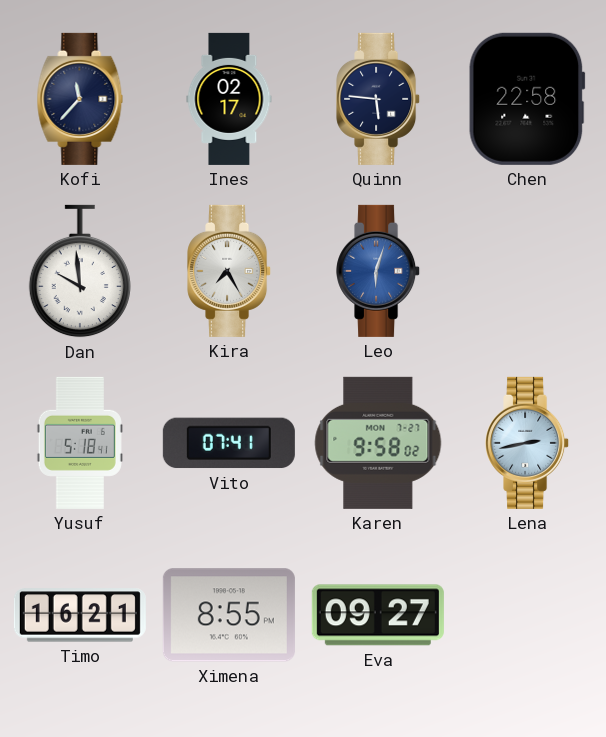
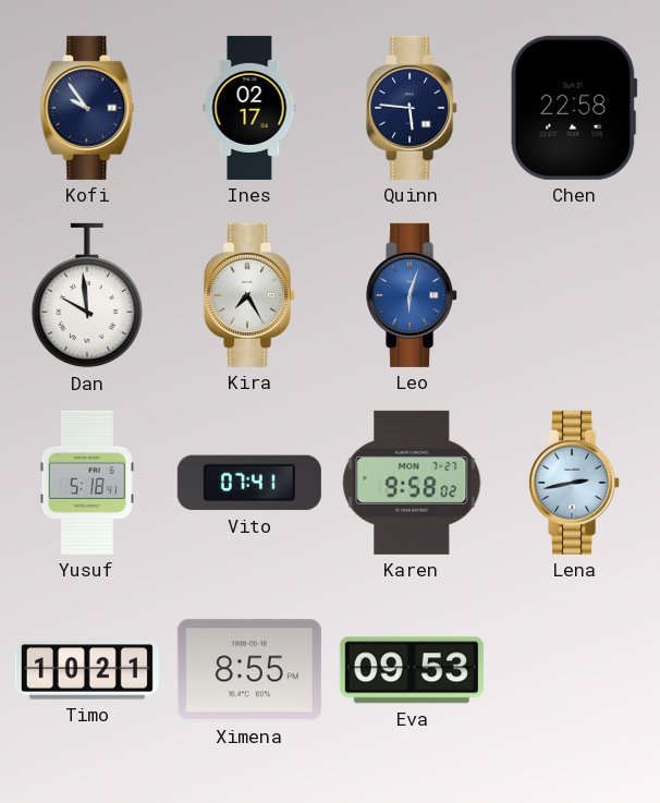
Kofi: 11:37 -> 9:54 (87, 108)
Timo: 16:21 -> 10:21 (87, 670)
Eva: 09:27 -> 09:53 (412, 670)
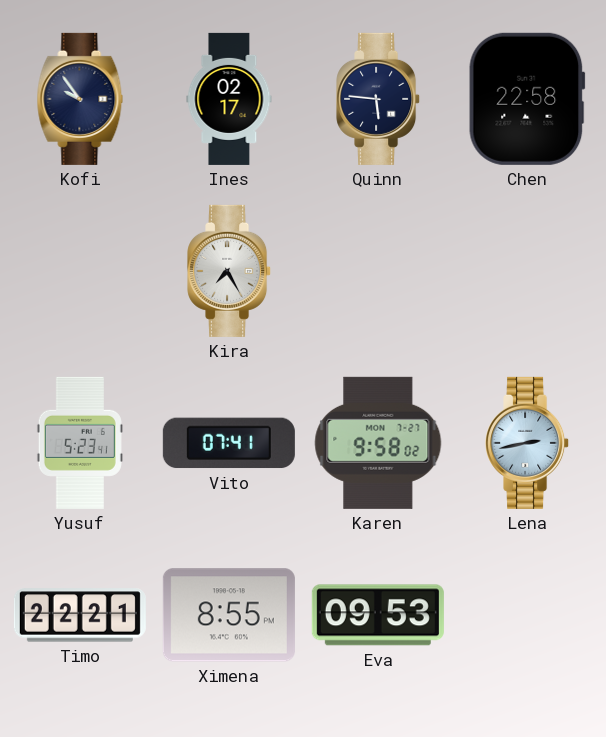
Dan: 9:59 -> none (87, 295)
Leo: 6:03 -> none (413, 295)
Yusuf: 5:18 -> 5:23 (80, 443)
Timo: 10:21 -> 22:21 (80, 615)
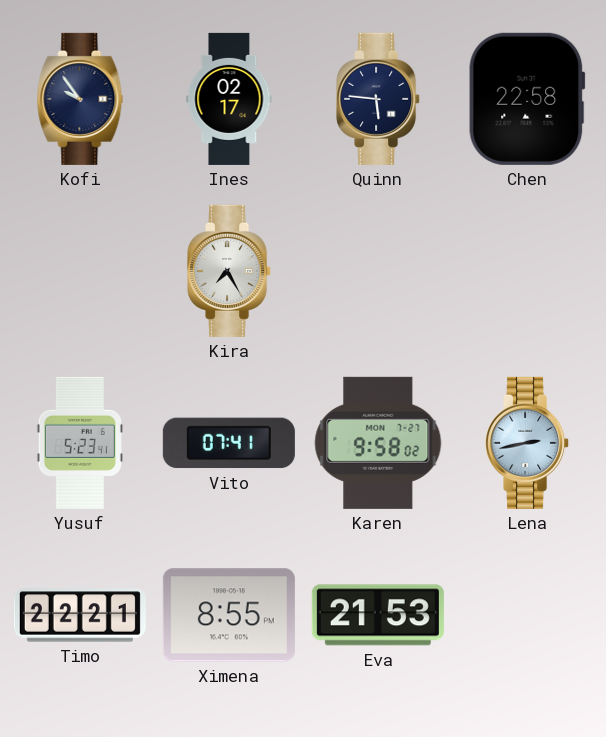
Eva: 09:53 -> 21:53 (378, 615)
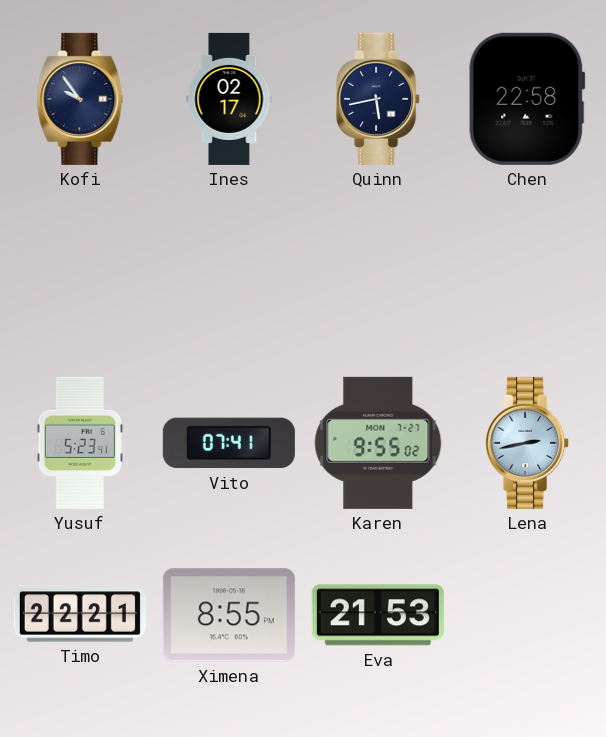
Quinn: 5:46 -> 5:43 (379, 99)
Kira: 7:25 -> none (230, 271)
Karen: 9:58 -> 9:55 (378, 443)
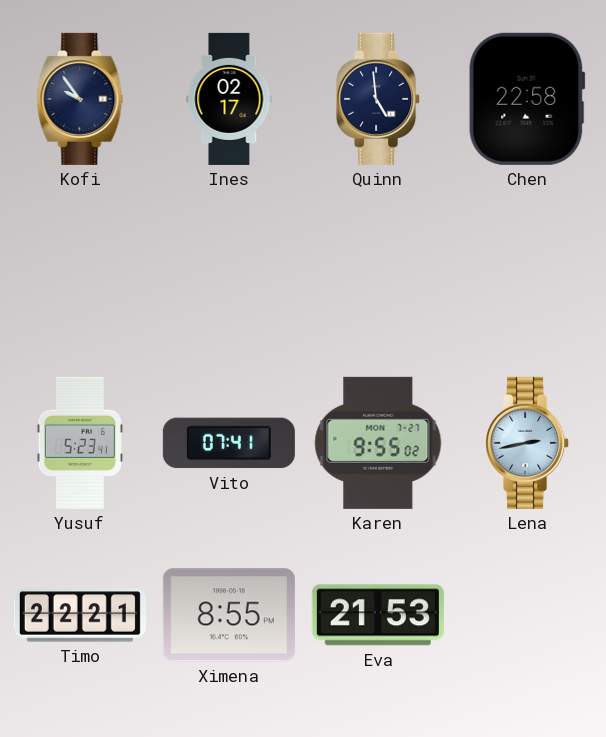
Quinn: 5:43 -> 4:59 (379, 99)
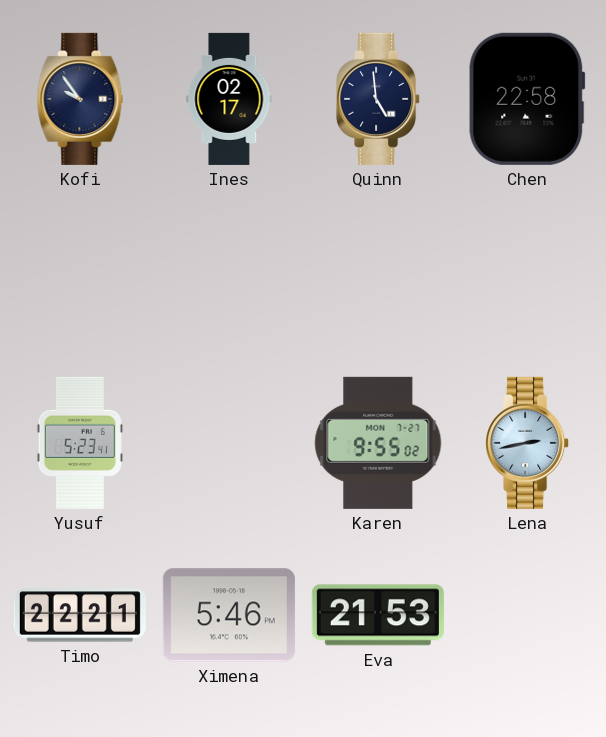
Vito: 07:41 -> none (229, 443)
Ximena: 8:55 -> 5:46 (229, 615)
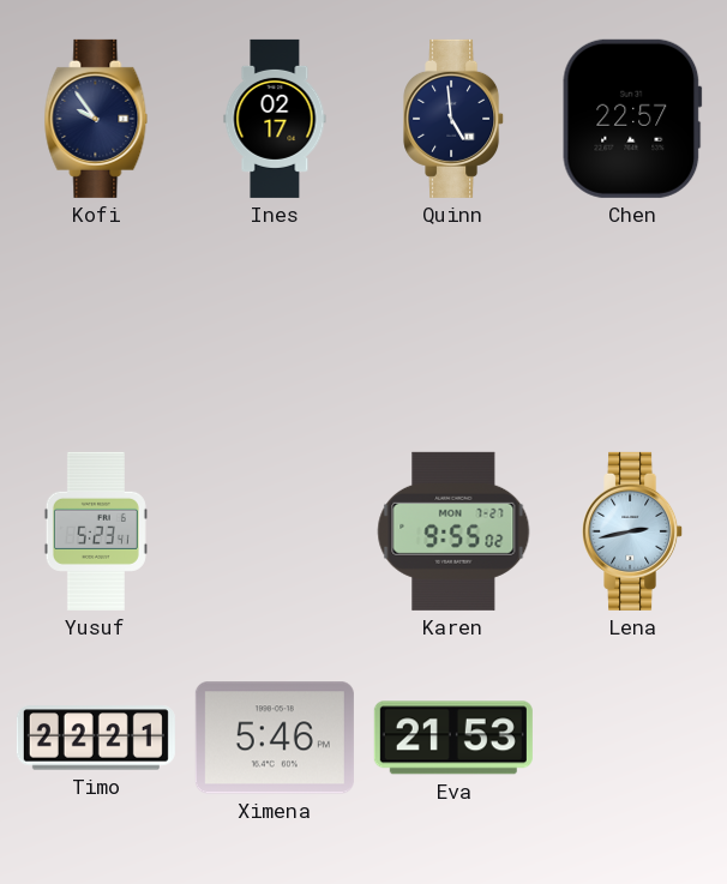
Chen: 22:58 -> 22:57 (632, 119)
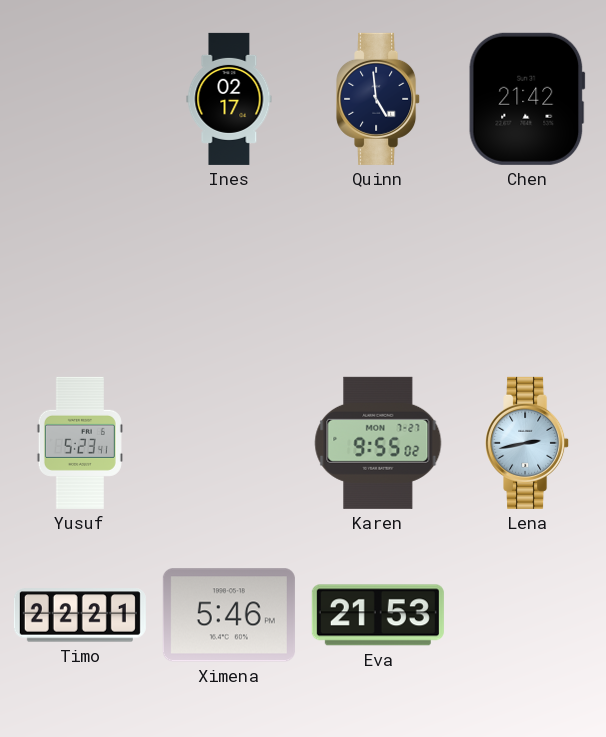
Kofi: 9:54 -> none (96, 119)
Chen: 22:57 -> 21:42 (527, 99)
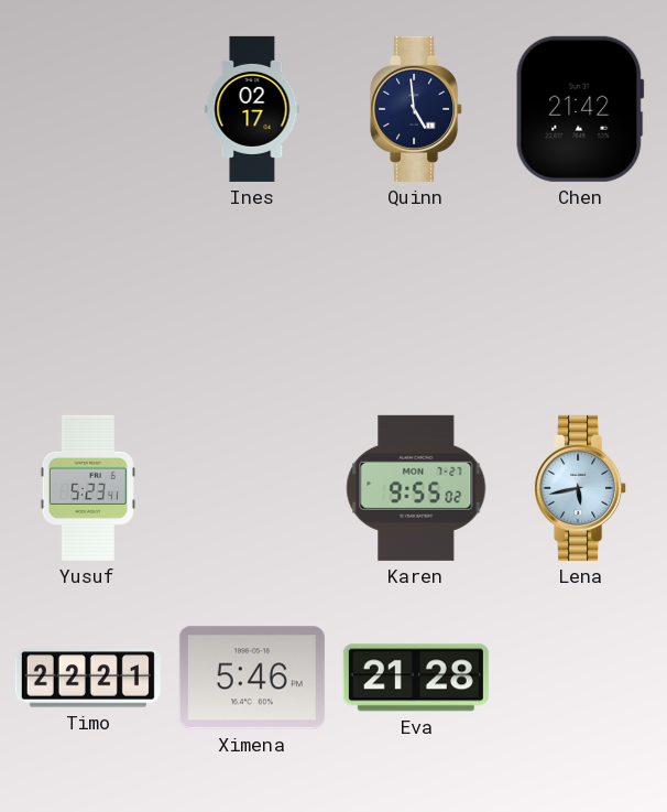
Lena: 2:43 -> 5:43 (581, 488)
Eva: 21:53 -> 21:28 (416, 678)
